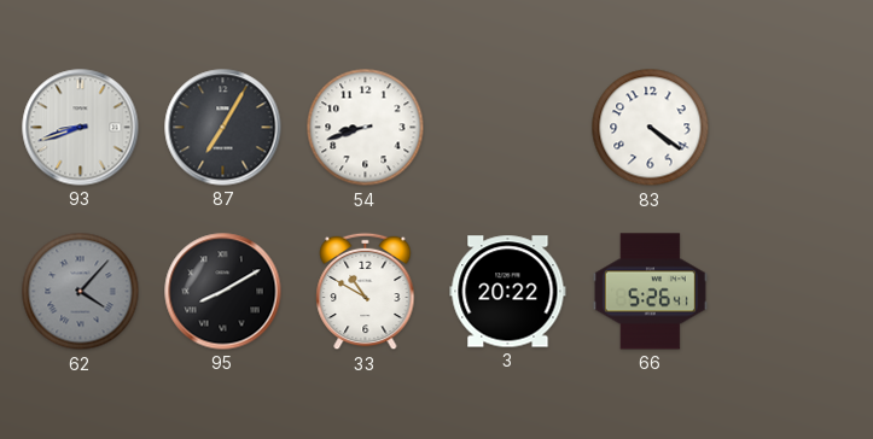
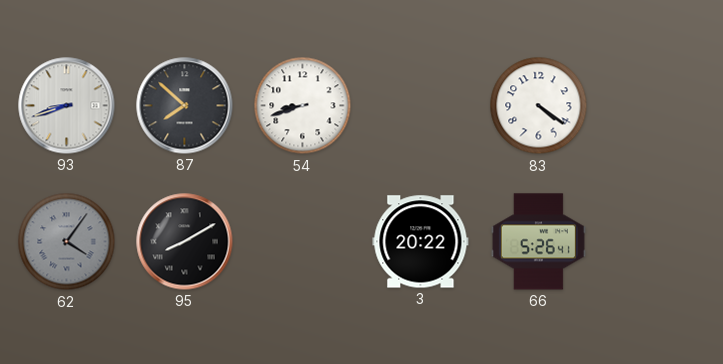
87: 7:05 -> 7:52 (185, 106)
62: 4:07 -> 4:06 (67, 242)
33: 10:50 -> none (366, 292)
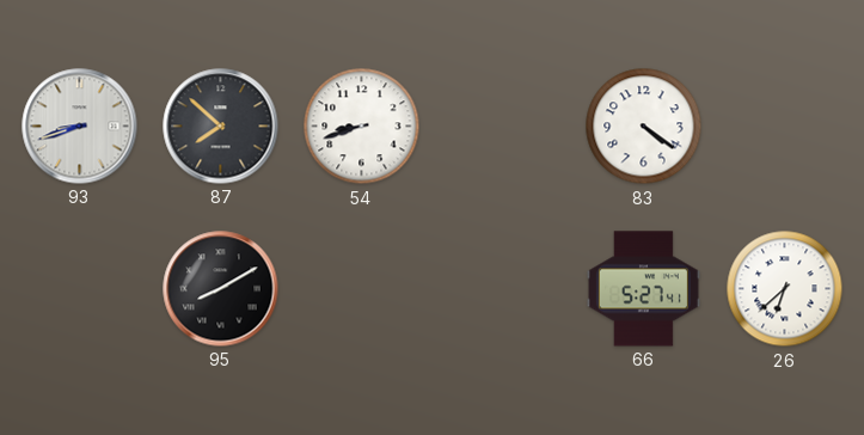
62: 4:06 -> none (67, 242)
3: 20:22 -> none (421, 242)
66: 5:26 -> 5:27 (643, 289)
26: none -> 6:38 (785, 289)
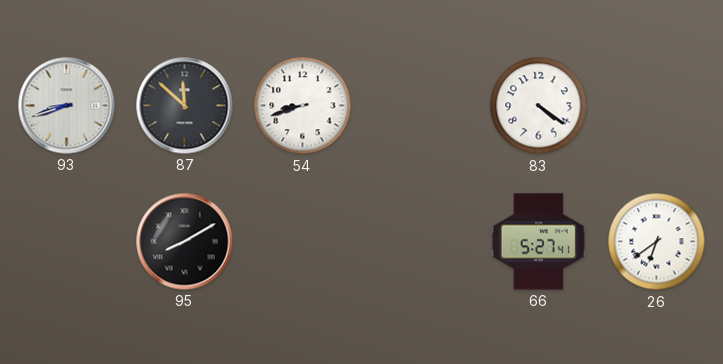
87: 7:52 -> 11:52 (185, 106)
26: 6:38 -> 6:39 (657, 242)
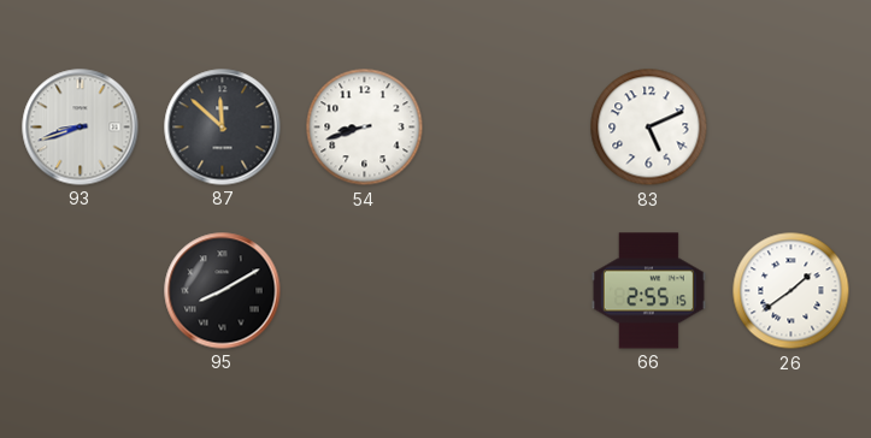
83: 4:21 -> 5:11 (649, 128)
66: 5:27 -> 2:55 (648, 291)
26: 6:39 -> 1:39 (791, 291)
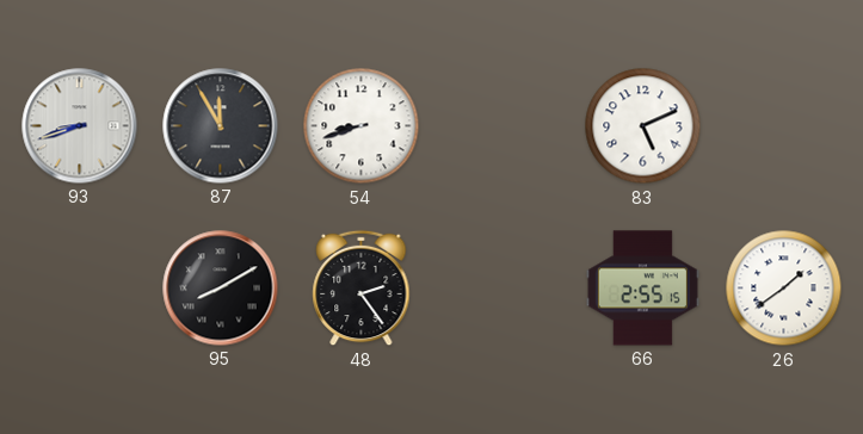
87: 11:52 -> 11:55 (221, 126)
48: none -> 2:24 (362, 289)
